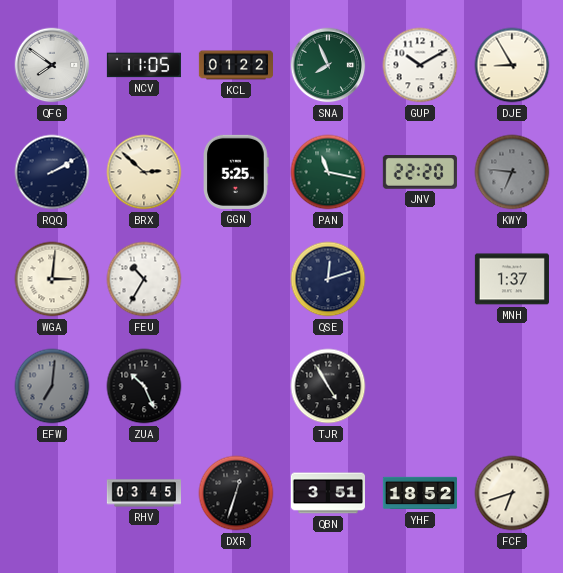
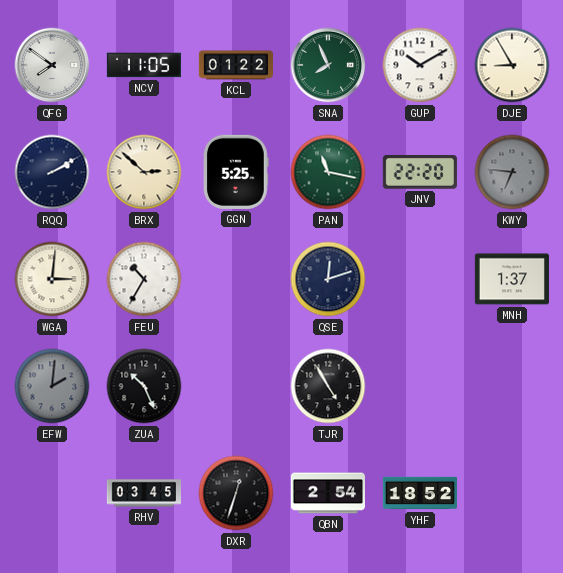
EFW: 7:01 -> 2:01 (52, 386)
QBN: 3:51 -> 2:54 (328, 493)
FCF: 6:42 -> none (512, 493)
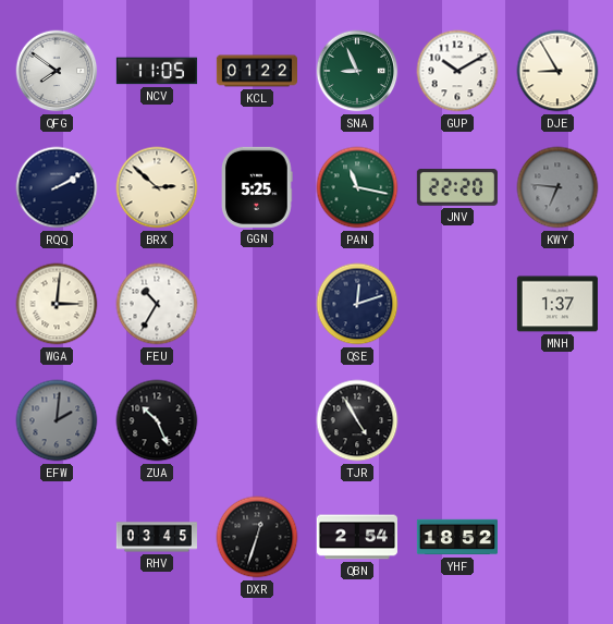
SNA: 7:56 -> 8:56 (357, 71)
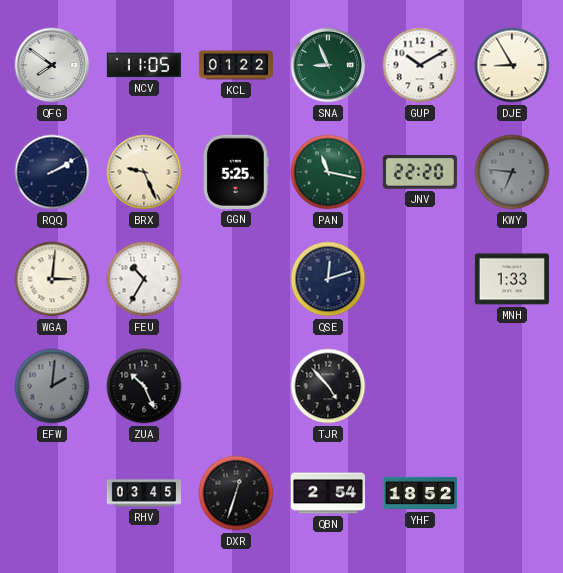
BRX: 2:52 -> 9:26 (144, 172)
MNH: 1:37 -> 1:33 (512, 279)
TJR: 4:55 -> 4:53 (328, 386)
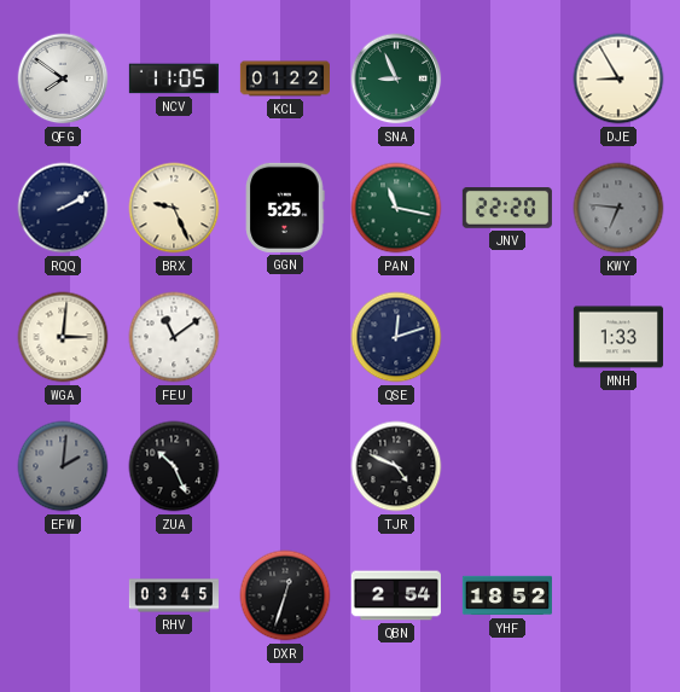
GUP: 10:10 -> none (420, 65)
FEU: 10:35 -> 11:09 (174, 337)
TJR: 4:53 -> 4:49 (396, 466)
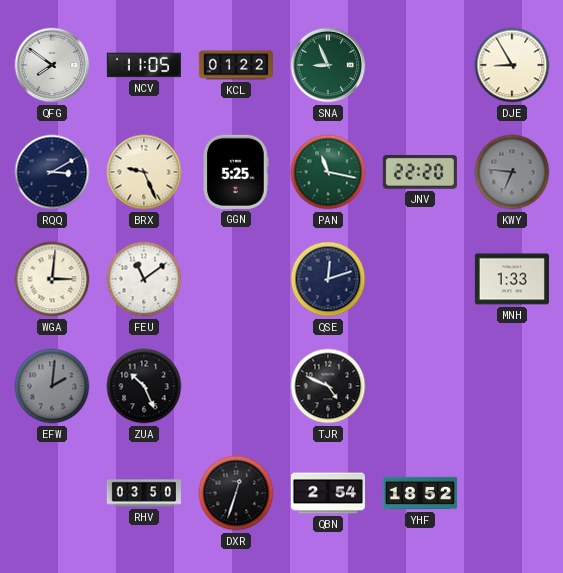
RQQ: 2:10 -> 3:10 (52, 172)
RHV: 03:45 -> 03:50 (143, 493)
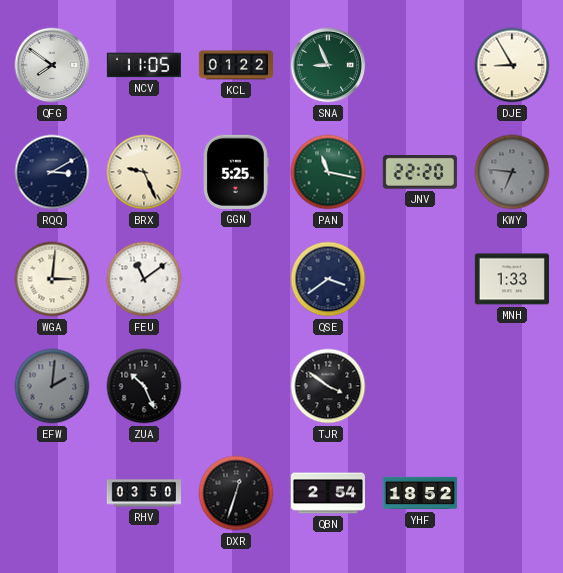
QSE: 12:12 -> 3:39 (328, 279)
TJR: 4:49 -> 3:51 (328, 386)
